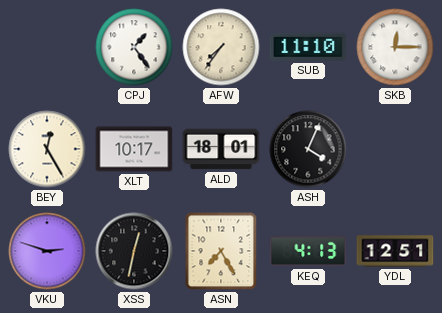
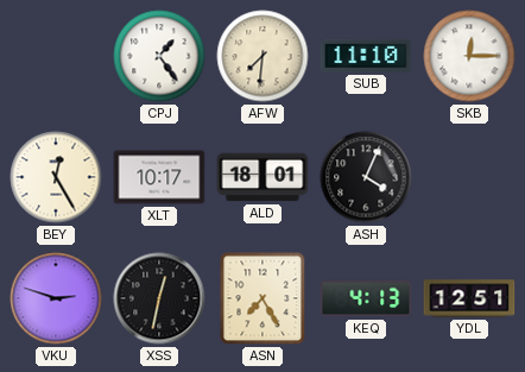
AFW: 7:36 -> 7:31 (262, 56)
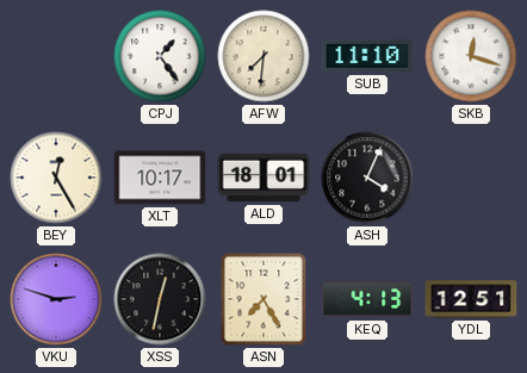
SKB: 12:15 -> 12:18 (471, 56)
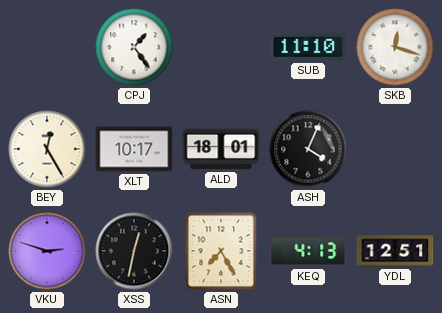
AFW: 7:31 -> none (263, 56)
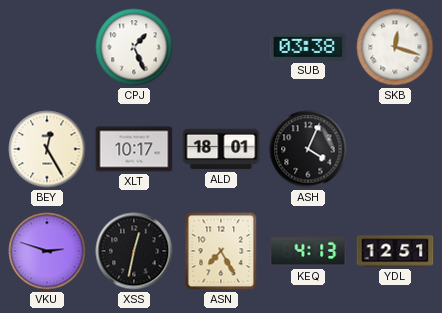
CPJ: 1:24 -> 1:26 (134, 47)
SUB: 11:10 -> 03:38 (308, 47)
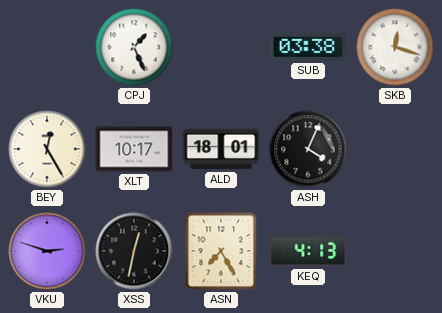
YDL: 12:51 -> none (395, 251)
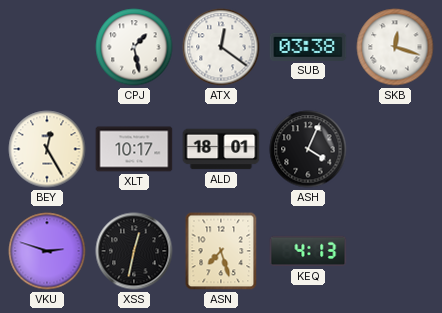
CPJ: 1:26 -> 1:28 (134, 47)
ATX: none -> 12:21 (221, 47)
ASN: 7:25 -> 7:27 (221, 251)
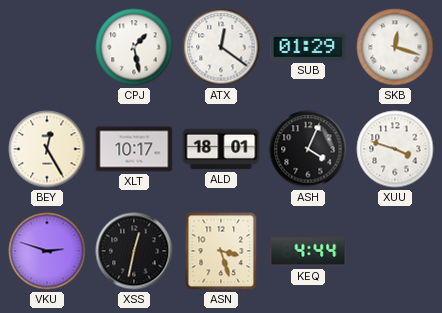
SUB: 03:38 -> 01:29 (308, 47)
XUU: none -> 3:48 (395, 149)
ASN: 7:27 -> 3:27 (221, 251)
KEQ: 4:13 -> 4:44 (308, 251)
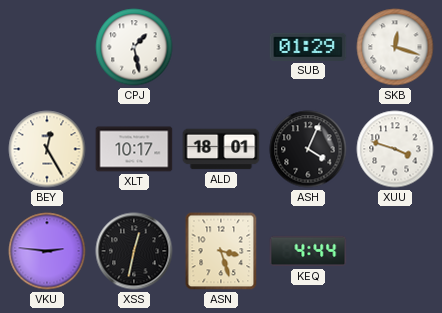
ATX: 12:21 -> none (221, 47)
VKU: 2:48 -> 2:46 (47, 251)
